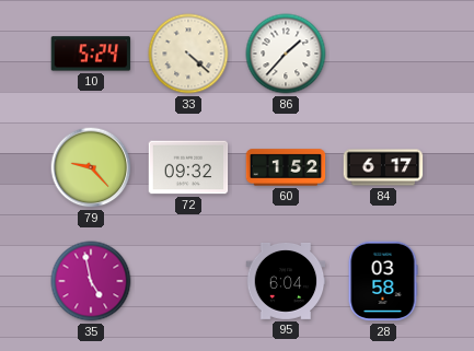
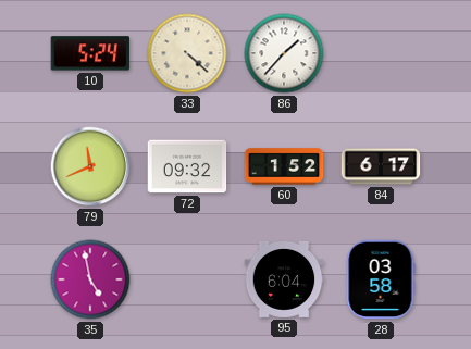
79: 9:23 -> 11:41 (90, 166)
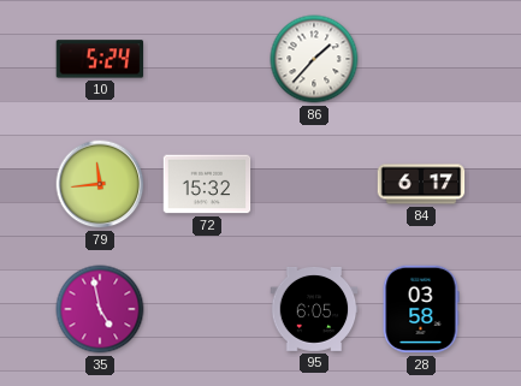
33: 4:22 -> none (187, 53)
79: 11:41 -> 11:44 (100, 184)
72: 09:32 -> 15:32 (207, 184)
60: 1:52 -> none (284, 166)
95: 6:04 -> 6:05 (314, 309)
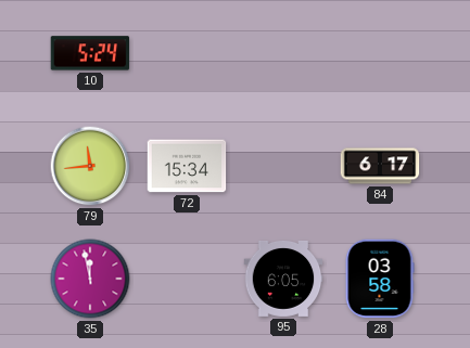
86: 1:37 -> none (314, 59)
72: 15:32 -> 15:34 (187, 166)
35: 4:58 -> 11:58 (90, 279)
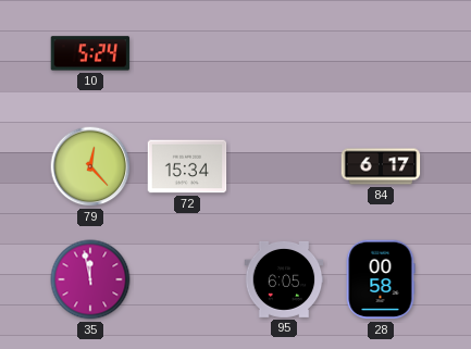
79: 11:44 -> 12:23 (90, 166)
28: 03:58 -> 00:58 (381, 279)
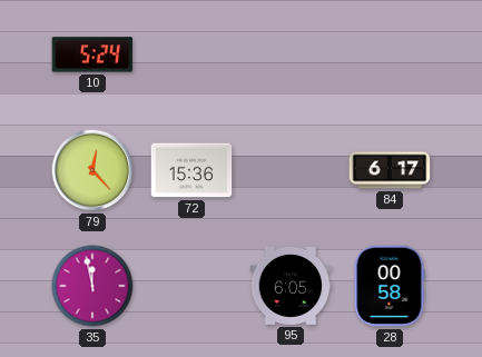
72: 15:34 -> 15:36 (191, 170)
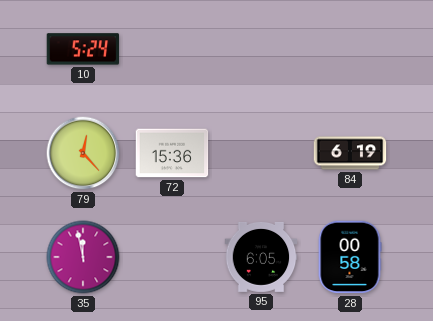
84: 6:17 -> 6:19 (350, 153)
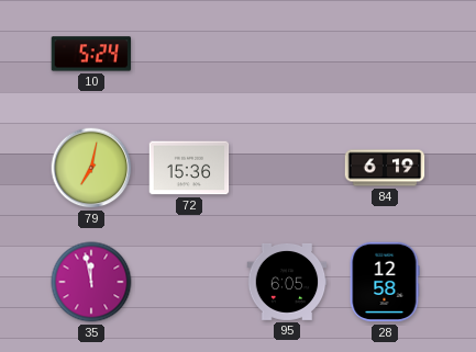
79: 12:23 -> 7:02 (91, 168)
28: 00:58 -> 12:58 (385, 282)
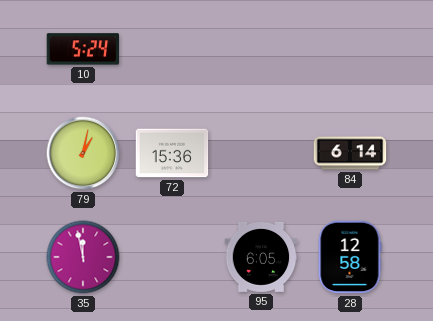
79: 7:02 -> 1:02 (83, 153)
84: 6:19 -> 6:14 (350, 153)
